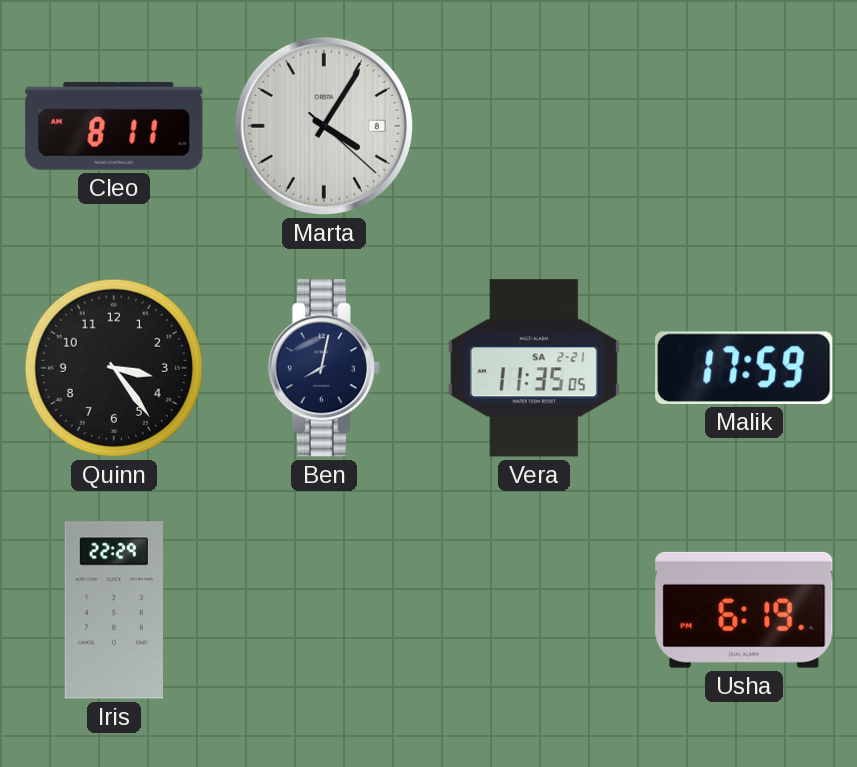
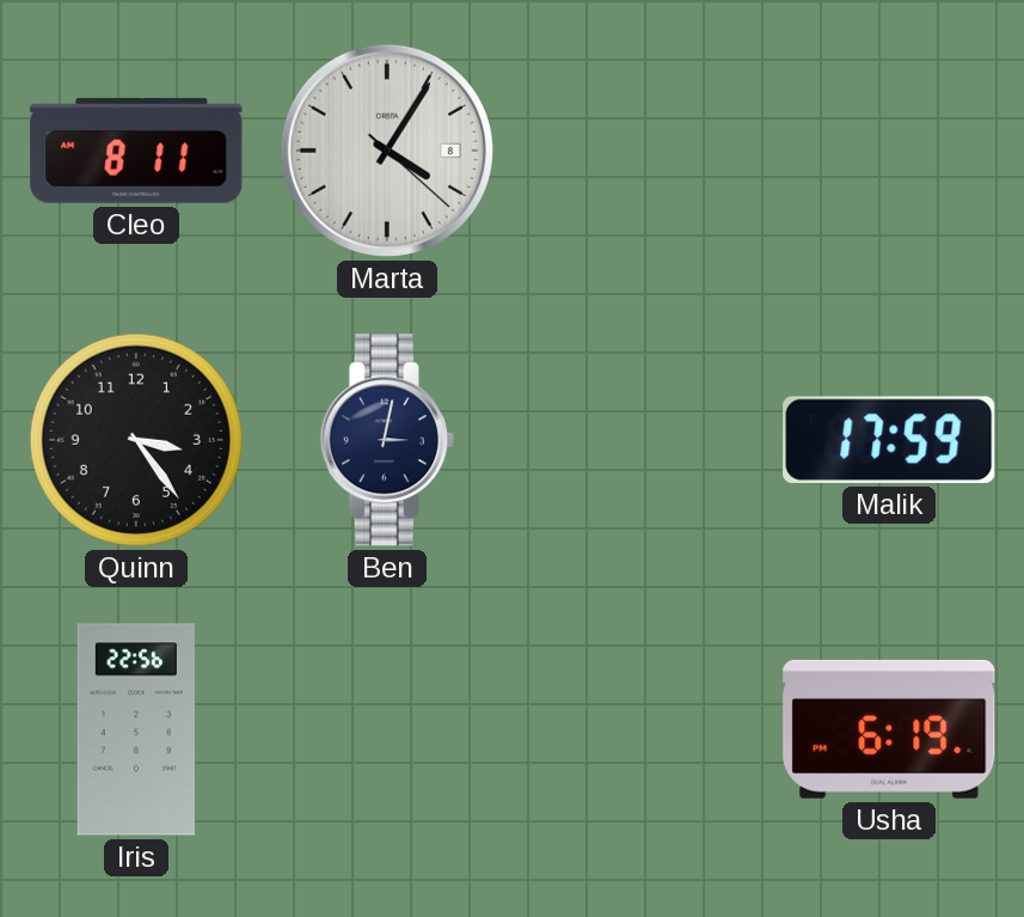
Ben: 8:02 -> 3:02 (387, 440)
Vera: 11:35 -> none (534, 368)
Iris: 22:29 -> 22:56 (135, 729)
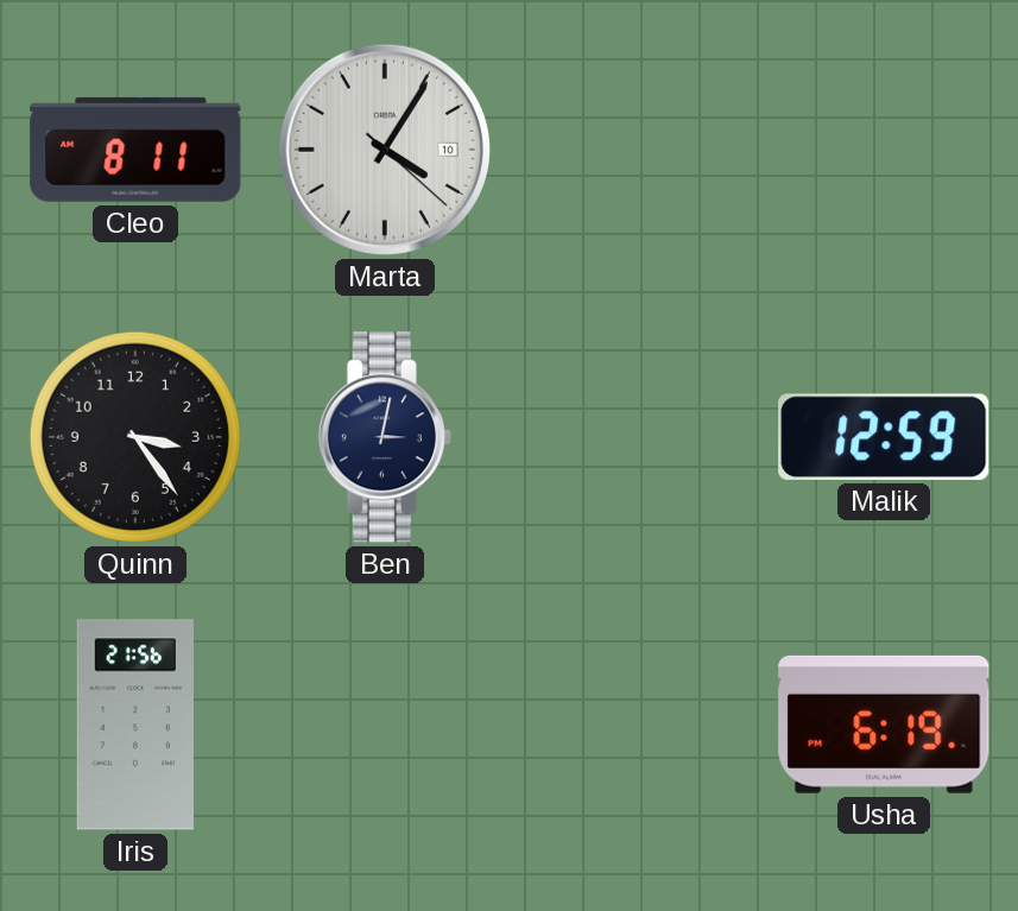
Marta date: 8 -> 10 (385, 150)
Malik: 17:59 -> 12:59 (884, 437)
Iris: 22:56 -> 21:56 (134, 725)
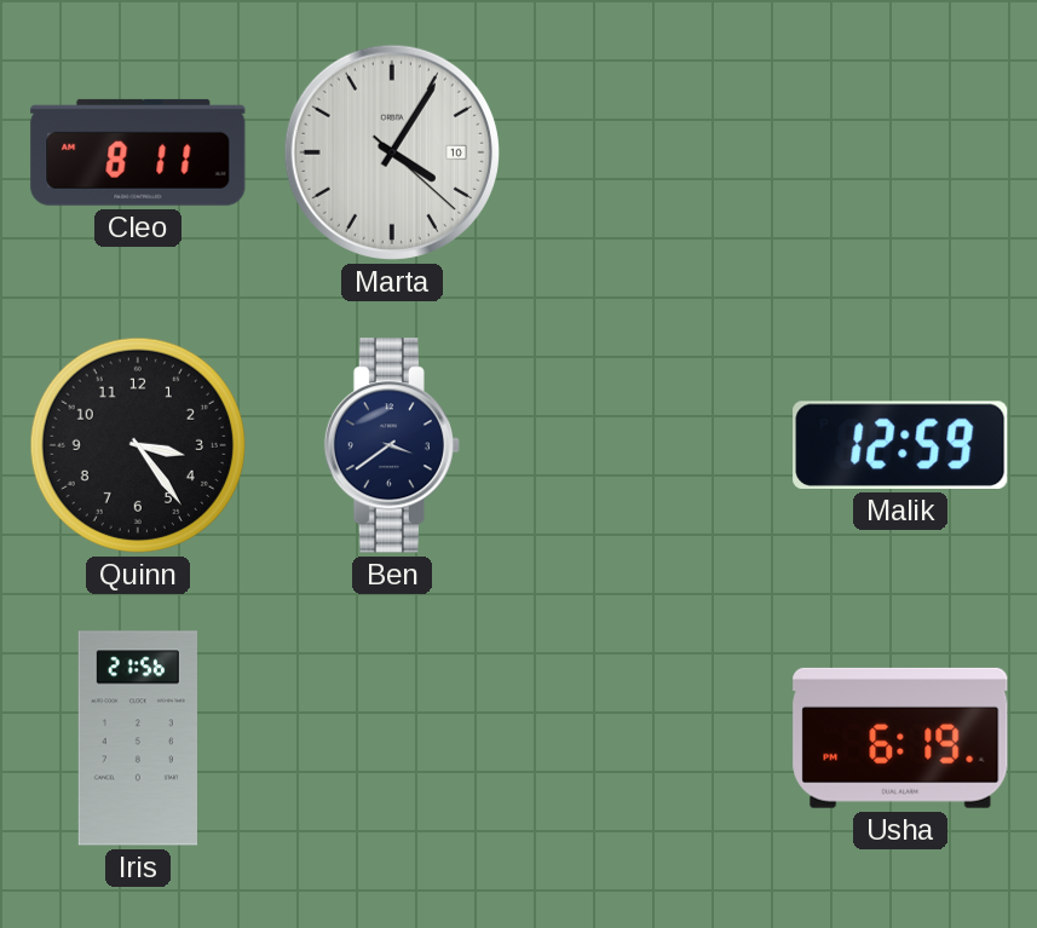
Ben: 3:02 -> 3:39 (392, 445)
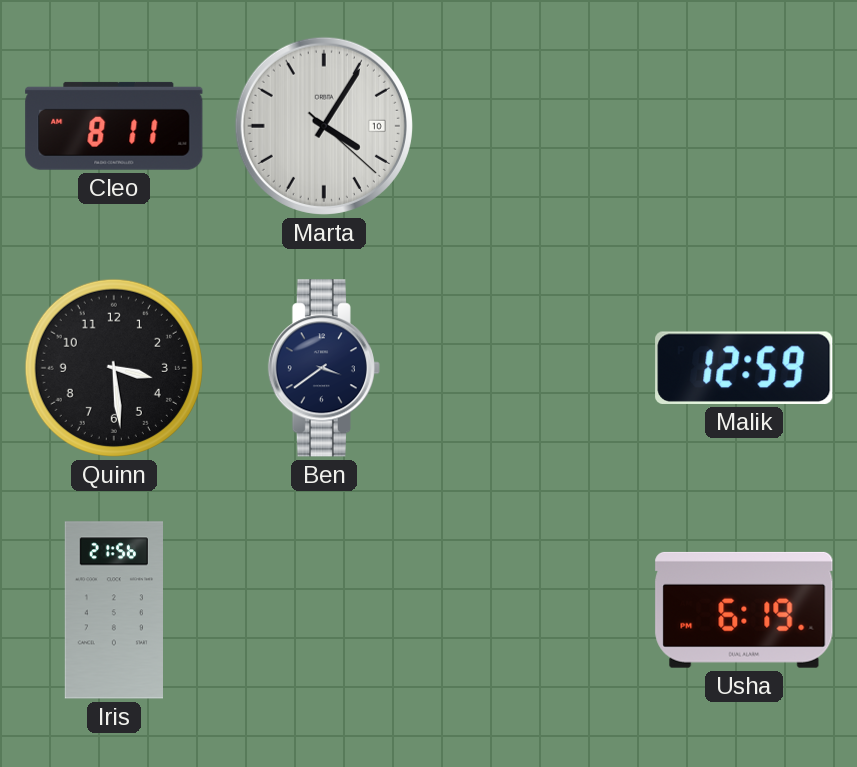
Quinn: 3:24 -> 3:29 (114, 368)
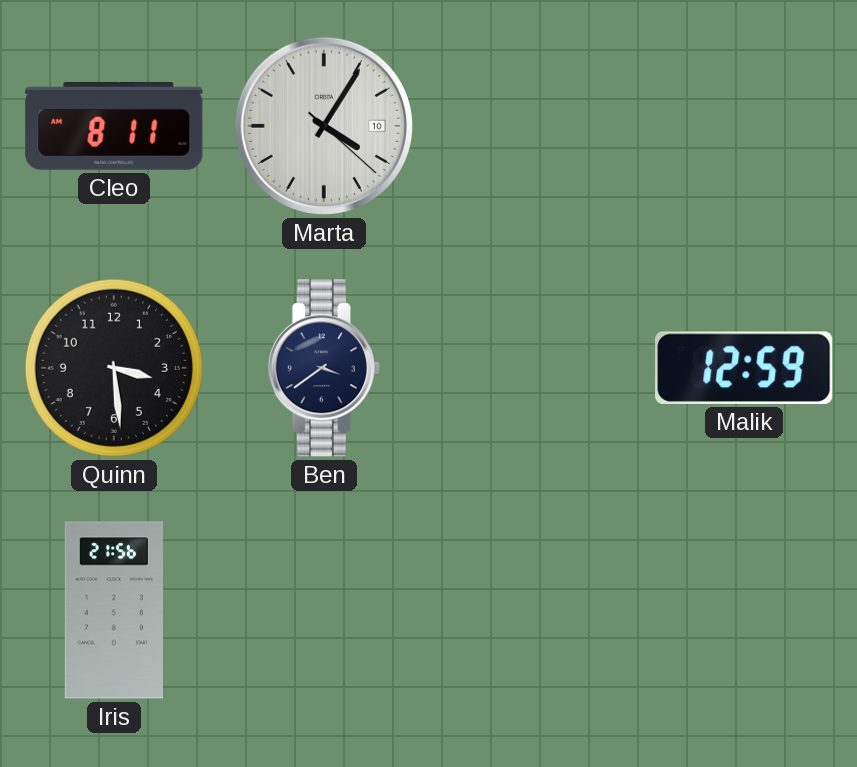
Usha: 6:19 -> none (744, 610)
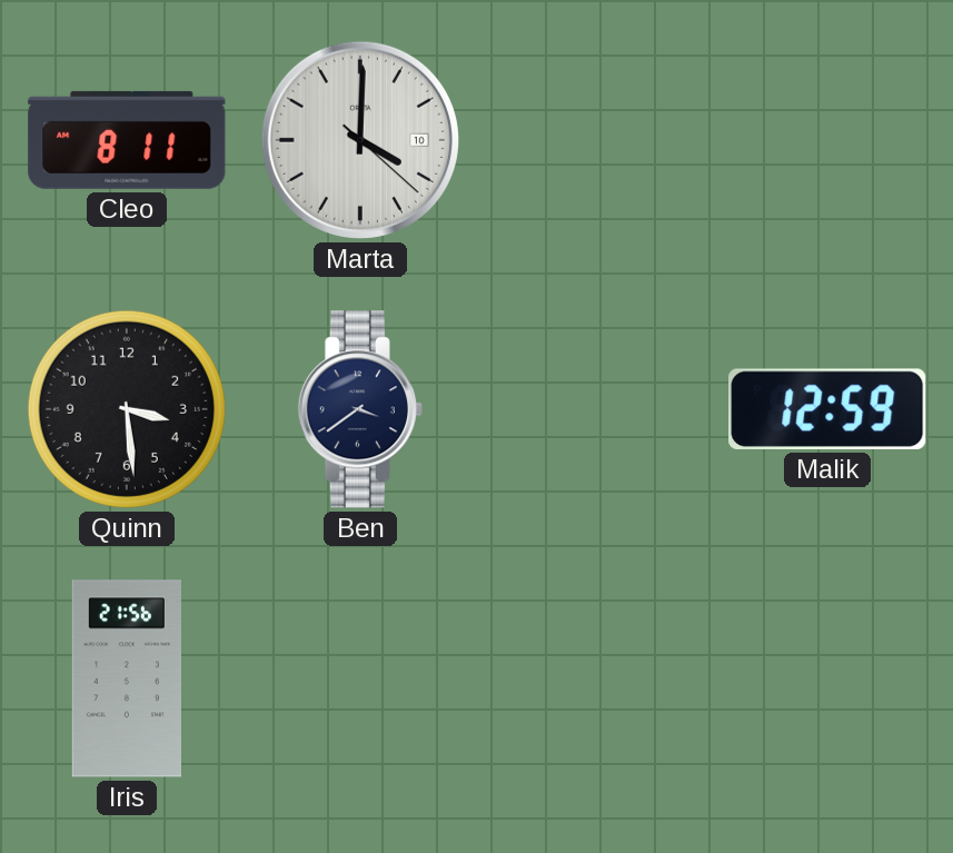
Marta: 4:05 -> 4:00 (360, 140)
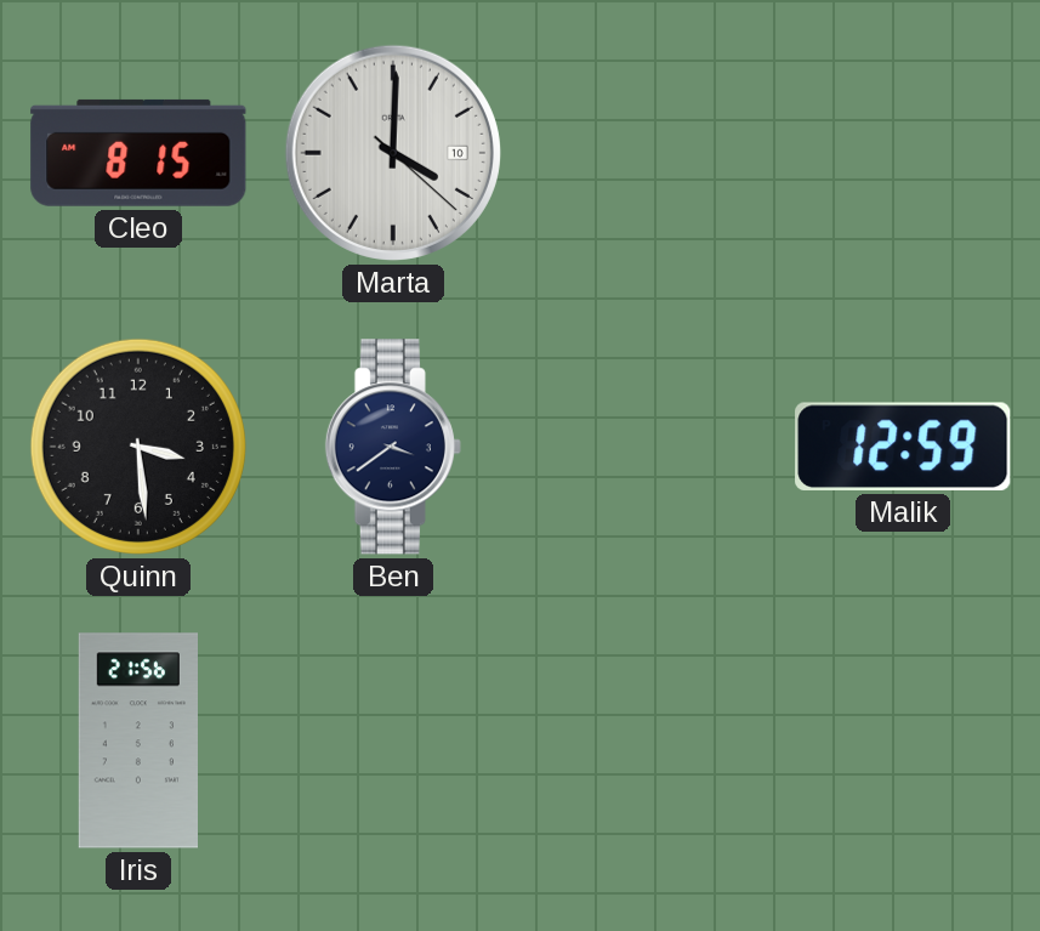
Cleo: 8:11 -> 8:15 (138, 153)
